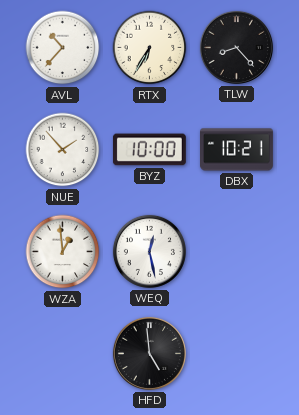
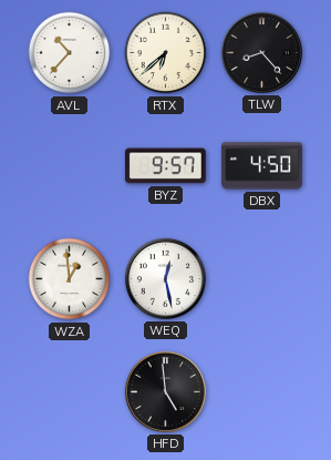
RTX: 6:35 -> 6:38 (166, 53)
NUE: 1:53 -> none (63, 150)
BYZ: 10:00 -> 9:57 (165, 166)
DBX: 10:21 -> 4:50 (262, 166)
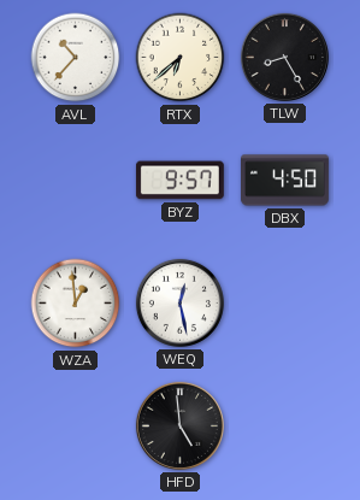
TLW: 8:23 -> 8:25 (284, 57)
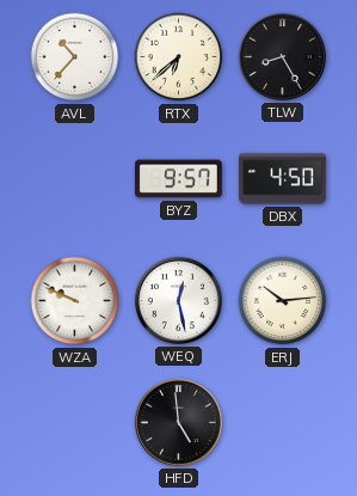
WZA: 12:59 -> 9:49 (75, 301)
ERJ: none -> 10:14 (283, 301)
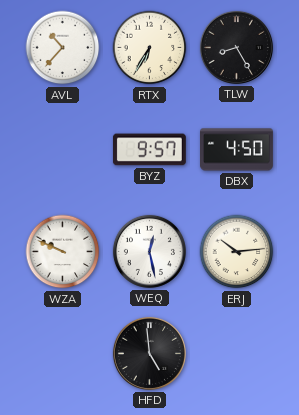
RTX: 6:38 -> 6:35 (150, 48)
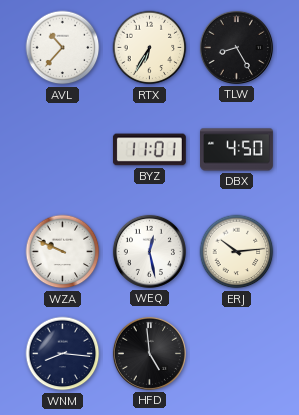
BYZ: 9:57 -> 11:01 (149, 150)
WNM: none -> 8:16 (63, 354)
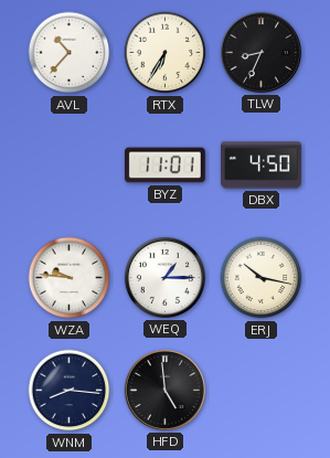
TLW: 8:25 -> 8:34 (260, 52)
WZA: 9:49 -> 9:46 (70, 278)
WEQ: 12:28 -> 1:15 (164, 277)
ERJ: 10:14 -> 10:17 (262, 278)
